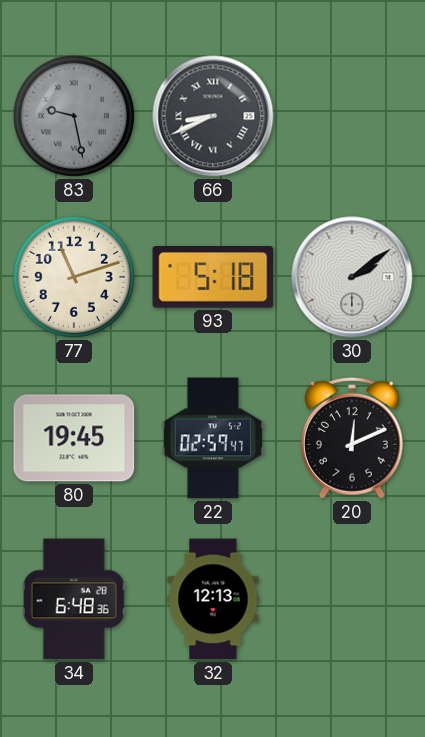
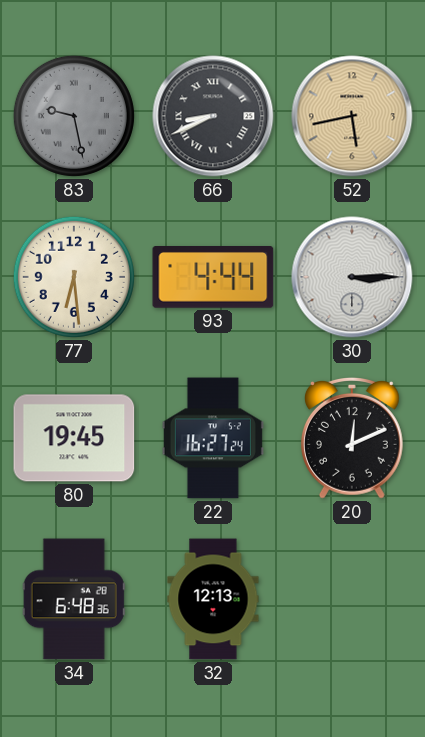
52: none -> 5:43 (352, 116)
77: 11:12 -> 6:29 (74, 277)
93: 5:18 -> 4:44 (213, 278)
30: 2:09 -> 3:15 (352, 277)
22: 02:59 -> 16:27 (213, 438)
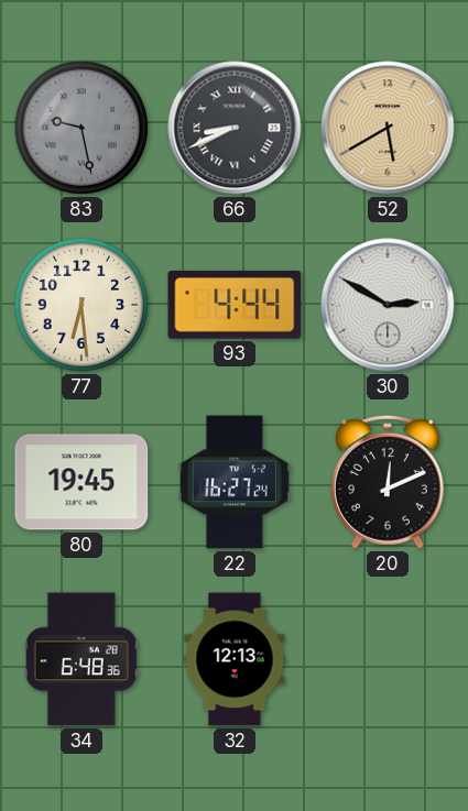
52: 5:43 -> 5:40 (388, 128)
30: 3:15 -> 2:50 (388, 305)
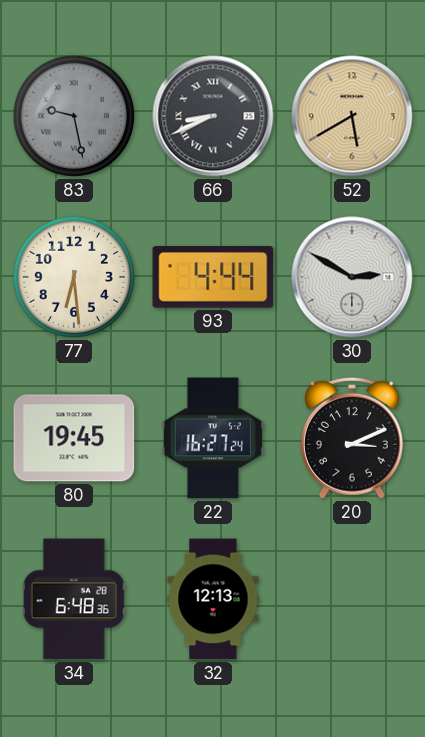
20: 12:11 -> 3:11 (352, 439)
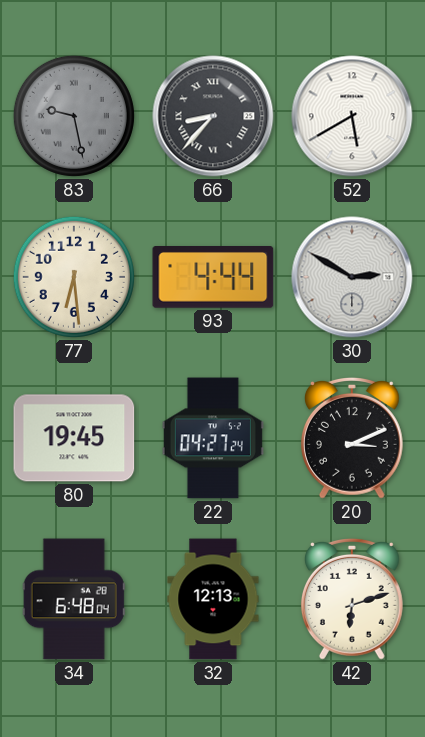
66: 8:41 -> 8:37 (213, 116)
52 dial: champagne -> white (352, 116)
22: 16:27 -> 04:27 (213, 438)
34: 6:48:36 -> 6:48:04 (74, 599)
42: none -> 6:12 (352, 600)
